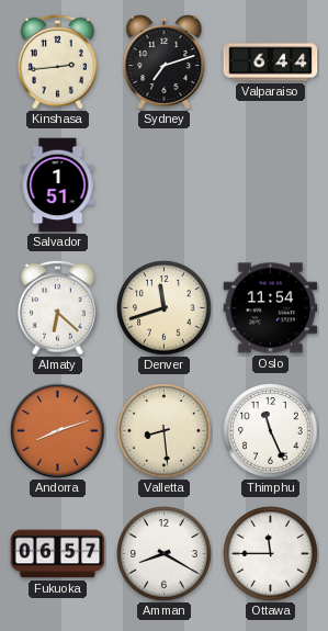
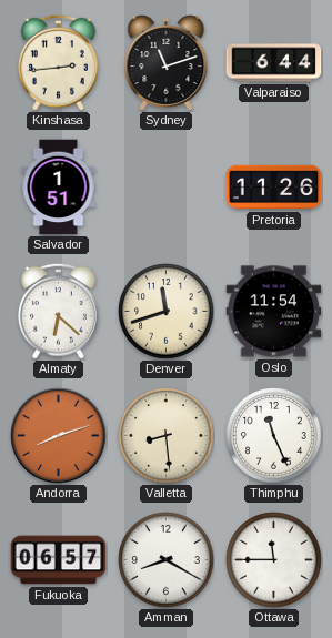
Sydney: 7:12 -> 11:12 (167, 63)
Pretoria: none -> 11:26 (274, 188)
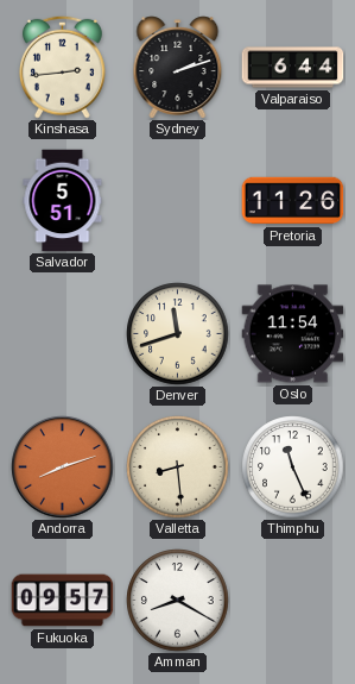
Sydney: 11:12 -> 2:12 (178, 68)
Salvador: 1:51 -> 5:51 (63, 201)
Almaty: 6:22 -> none (58, 311)
Fukuoka: 06:57 -> 09:57 (63, 601)
Ottawa: 11:45 -> none (274, 560)
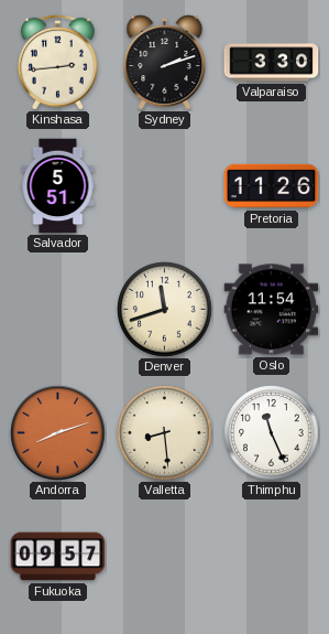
Valparaiso: 6:44 -> 3:30 (272, 63)
Amman: 8:20 -> none (178, 601)
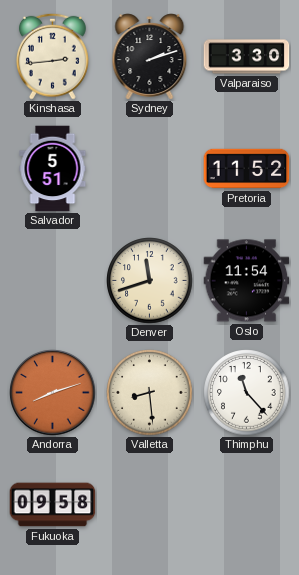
Pretoria: 11:26 -> 11:52 (247, 169)
Thimphu: 11:26 -> 11:23 (247, 393)
Fukuoka: 09:57 -> 09:58 (53, 505)
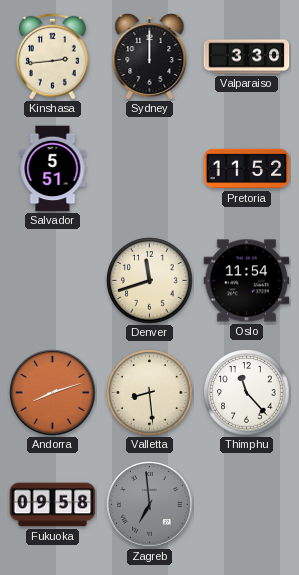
Sydney: 2:12 -> 12:00 (150, 57)
Zagreb: none -> 6:59 (150, 505)
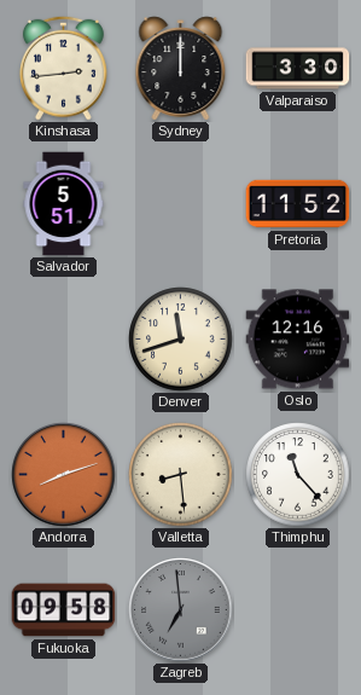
Oslo: 11:54 -> 12:16 (298, 340)
